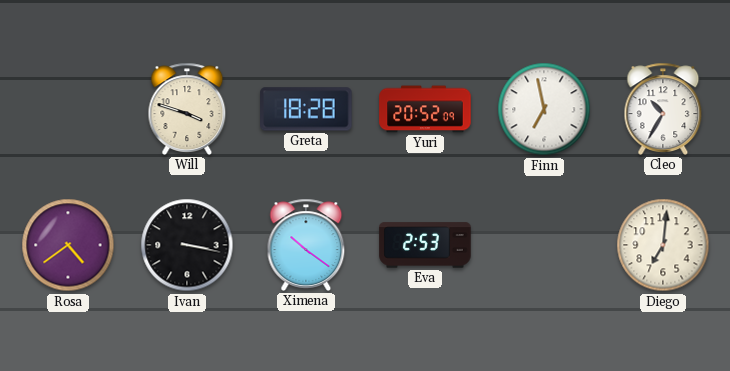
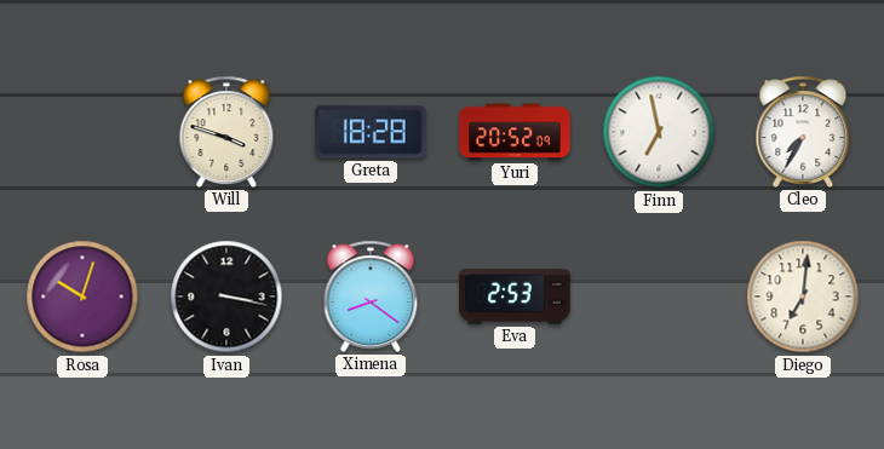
Cleo: 10:35 -> 7:35 (803, 132)
Rosa: 4:39 -> 10:03 (82, 297)
Ximena: 10:21 -> 8:21 (371, 297)
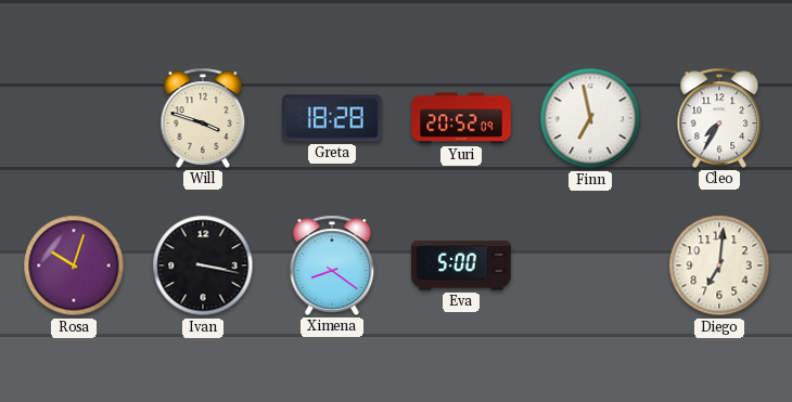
Eva: 2:53 -> 5:00 (461, 265)
